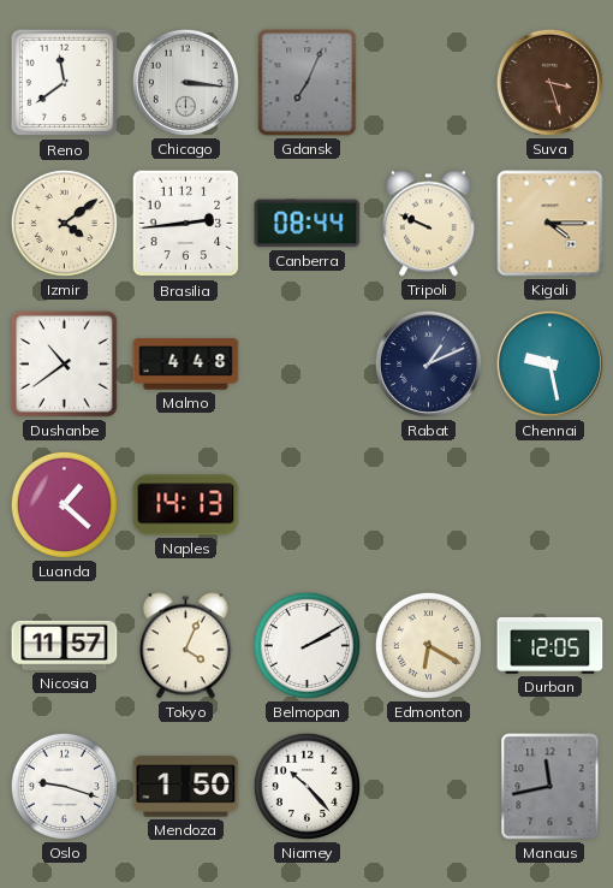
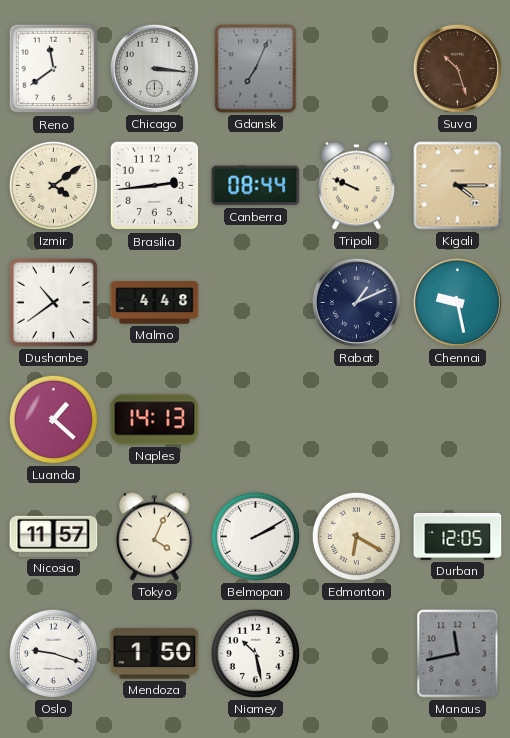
Suva: 3:27 -> 10:27 (457, 68)
Niamey: 10:23 -> 10:28 (255, 653)
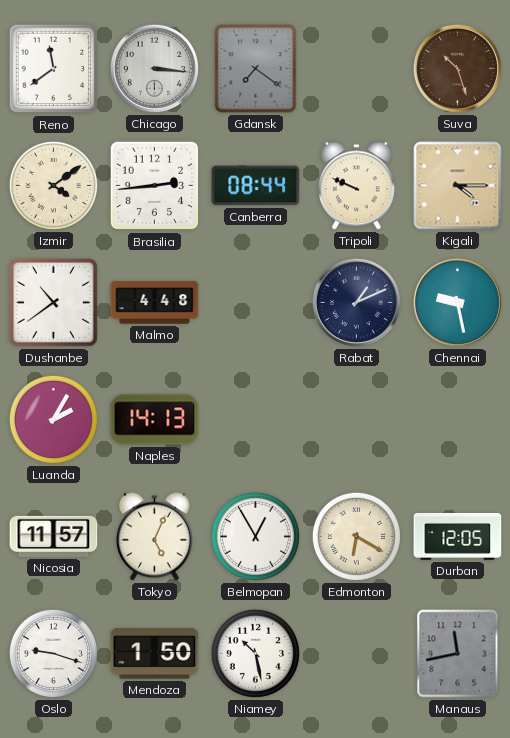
Gdansk: 7:04 -> 7:21 (256, 69)
Luanda: 1:22 -> 2:05 (53, 419)
Tokyo: 4:04 -> 5:04 (154, 537)
Belmopan: 2:10 -> 12:55 (255, 536)
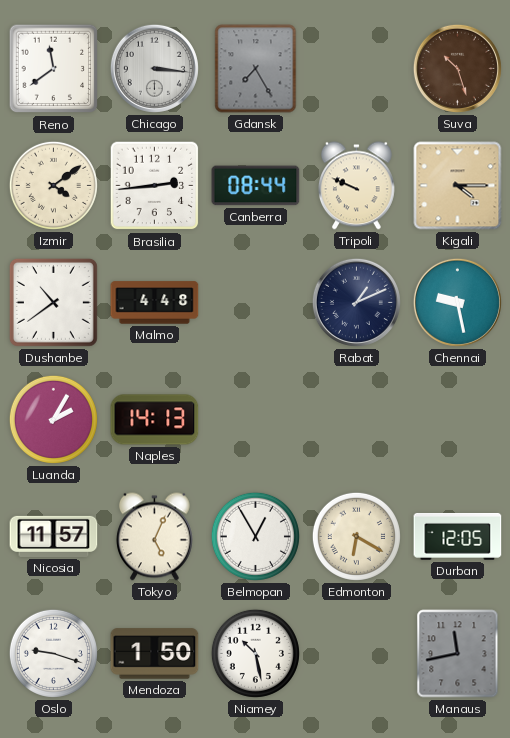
Gdansk: 7:21 -> 7:25 (256, 69)
